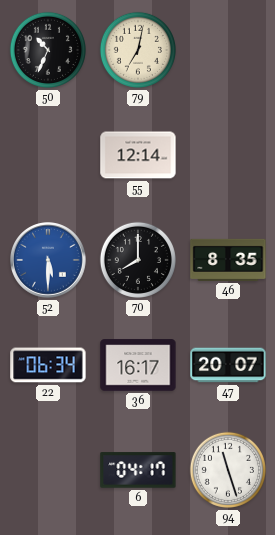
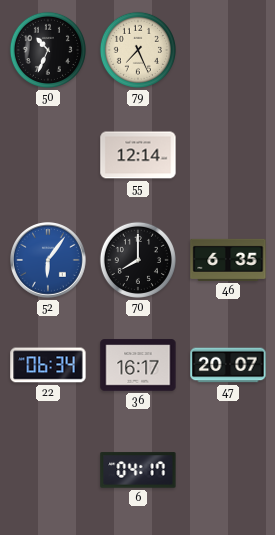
79: 7:02 -> 7:26 (138, 50)
52: 5:30 -> 6:06 (49, 261)
46: 8:35 -> 6:35 (228, 260)
94: 11:27 -> none (228, 470)
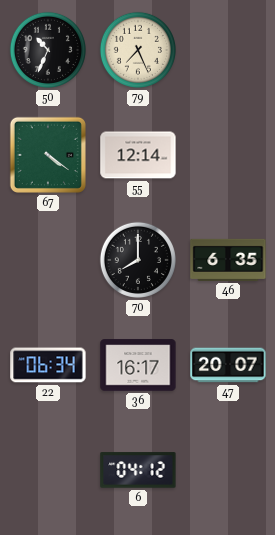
67: none -> 4:21 (48, 155)
52: 6:06 -> none (49, 261)
6: 04:17 -> 04:12 (138, 470)
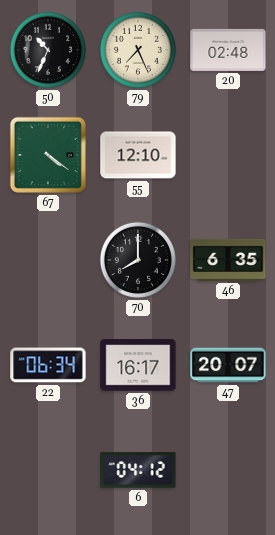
20: none -> 02:48 (228, 50)
55: 12:14 -> 12:10 (138, 155)
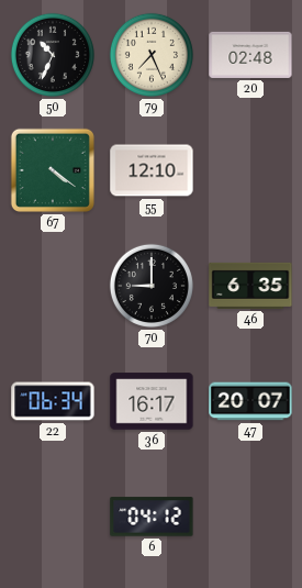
70: 8:00 -> 9:00 (152, 286)
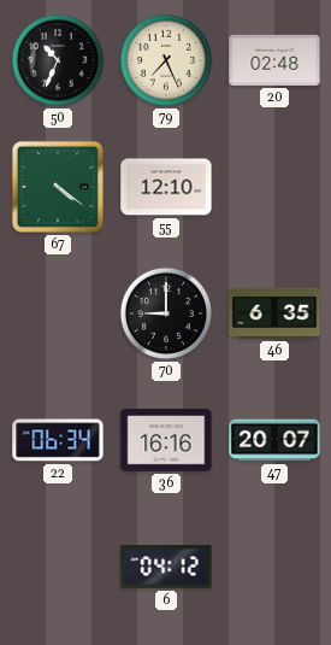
36: 16:17 -> 16:16 (166, 440)
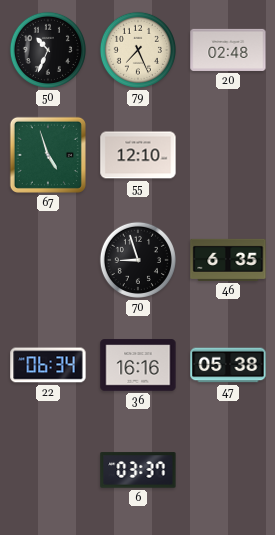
67: 4:21 -> 4:57 (48, 155)
70: 9:00 -> 8:57 (138, 260)
47: 20:07 -> 05:38 (228, 365)
6: 04:12 -> 03:37 (138, 470)
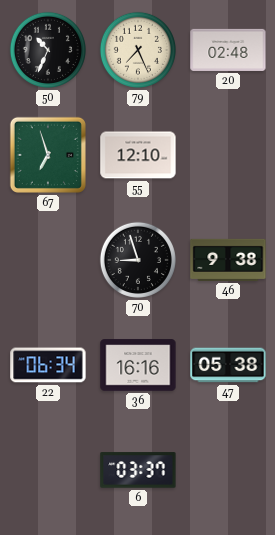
67: 4:57 -> 6:57 (48, 155)
46: 6:35 -> 9:38 (228, 260)
